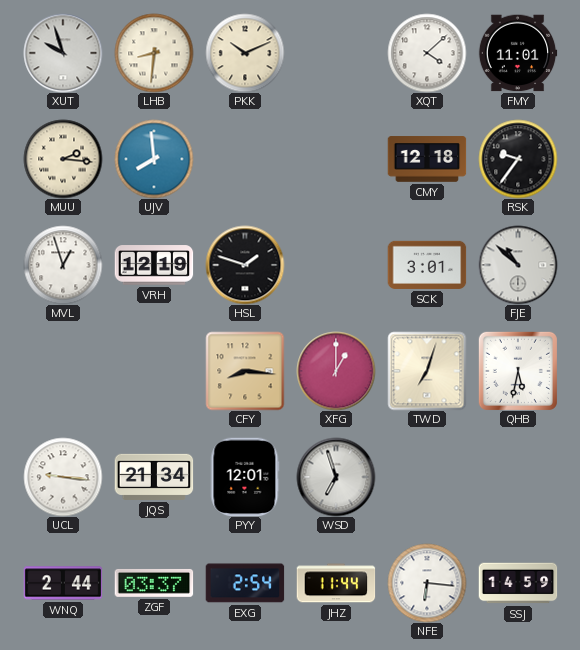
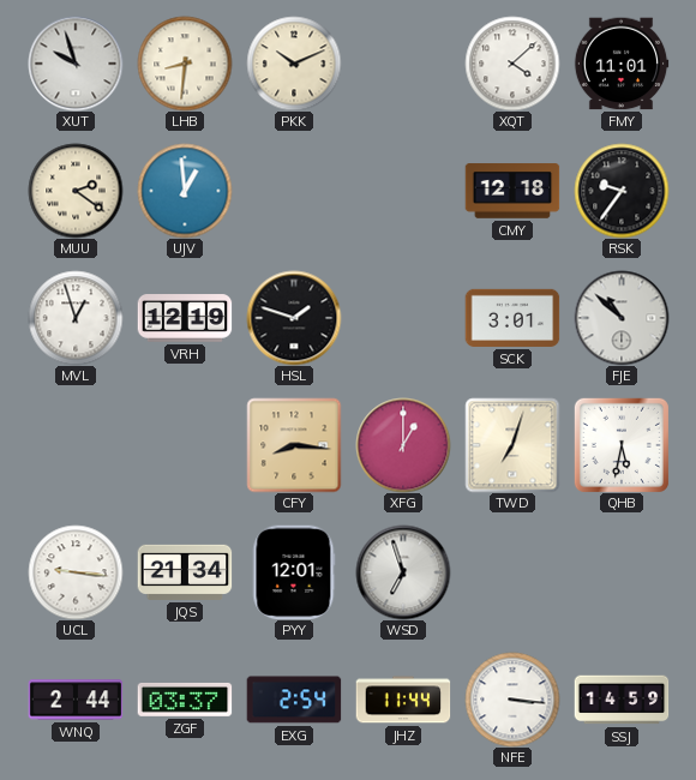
MUU: 2:16 -> 2:21 (76, 191)
UJV: 7:59 -> 12:59 (185, 191)
NFE: 6:16 -> 3:16 (512, 700)
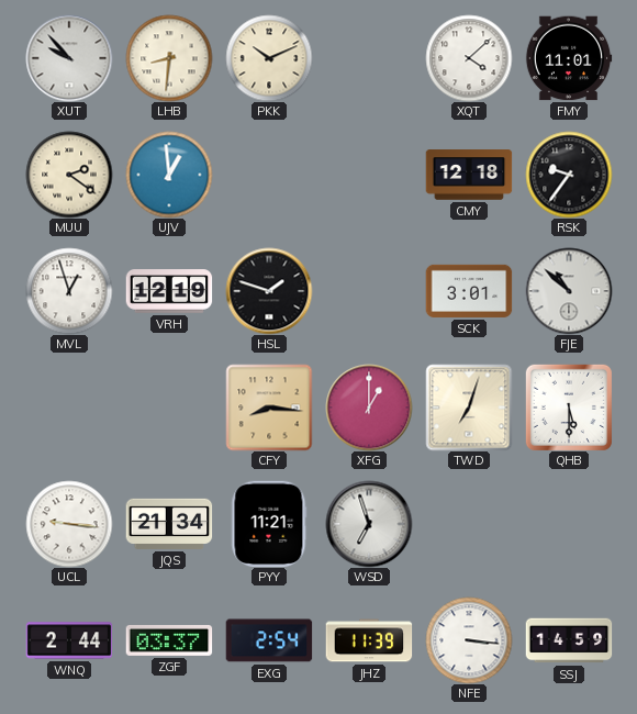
XUT: 9:57 -> 9:53 (69, 58)
QHB: 5:32 -> 5:30 (569, 408)
PYY: 12:01 -> 11:21 (269, 524)
JHZ: 11:44 -> 11:39 (369, 640)
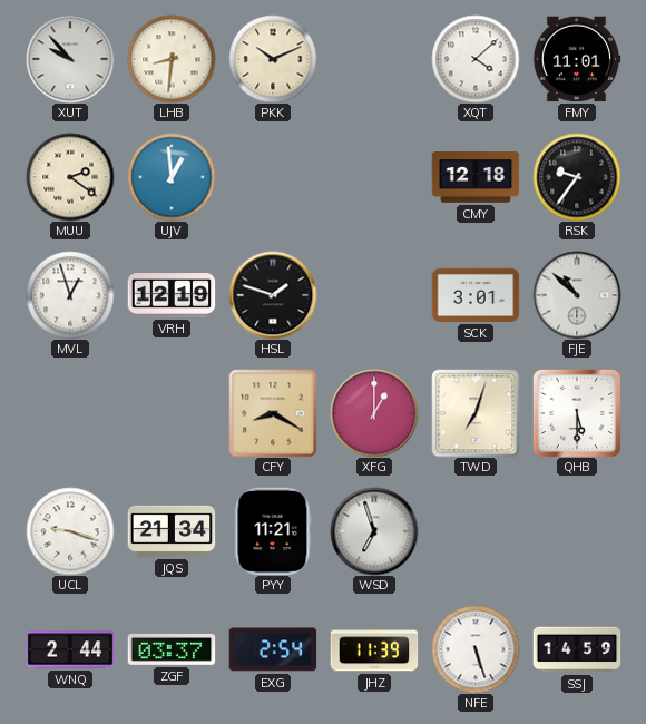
CFY: 8:16 -> 8:20 (273, 413)
UCL: 9:16 -> 9:18 (70, 531)
NFE: 3:16 -> 5:27 (476, 649)
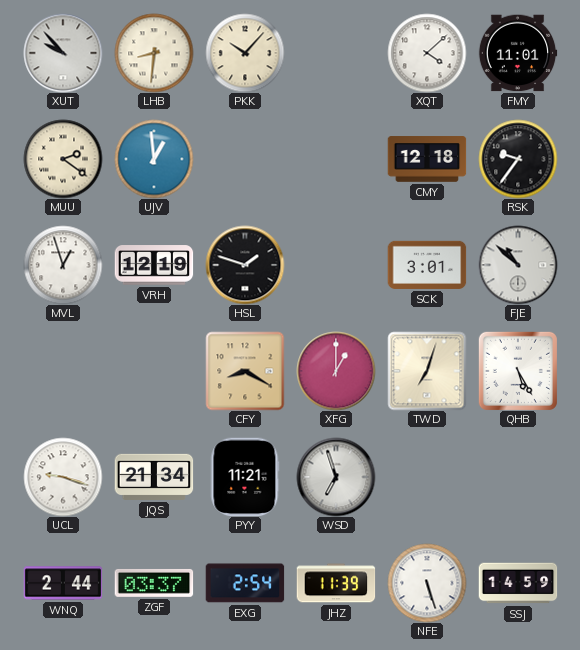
PKK: 10:11 -> 10:07 (245, 53)
QHB: 5:30 -> 5:25 (518, 371)
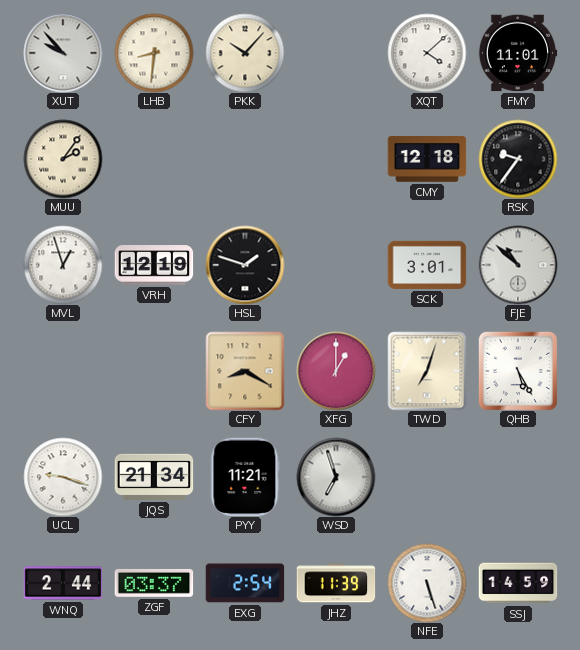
MUU: 2:21 -> 2:06 (63, 159)
UJV: 12:59 -> none (154, 159)
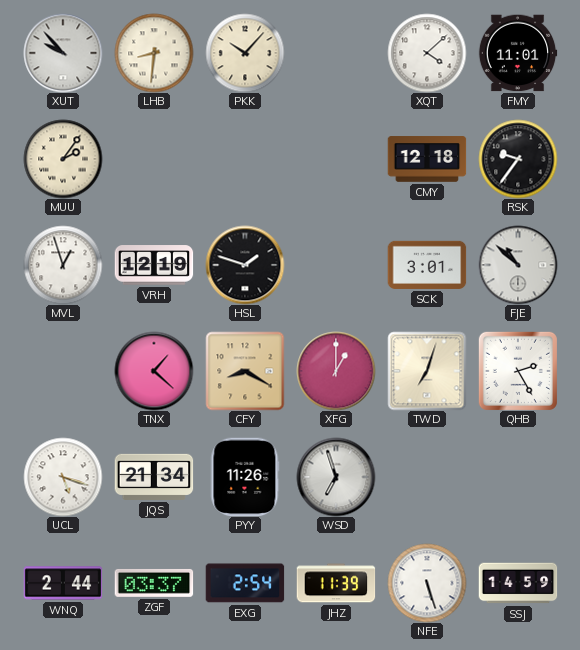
TNX: none -> 1:22 (154, 371)
QHB: 5:25 -> 2:25 (518, 371)
UCL: 9:18 -> 5:18 (63, 477)
PYY: 11:21 -> 11:26 (245, 477)
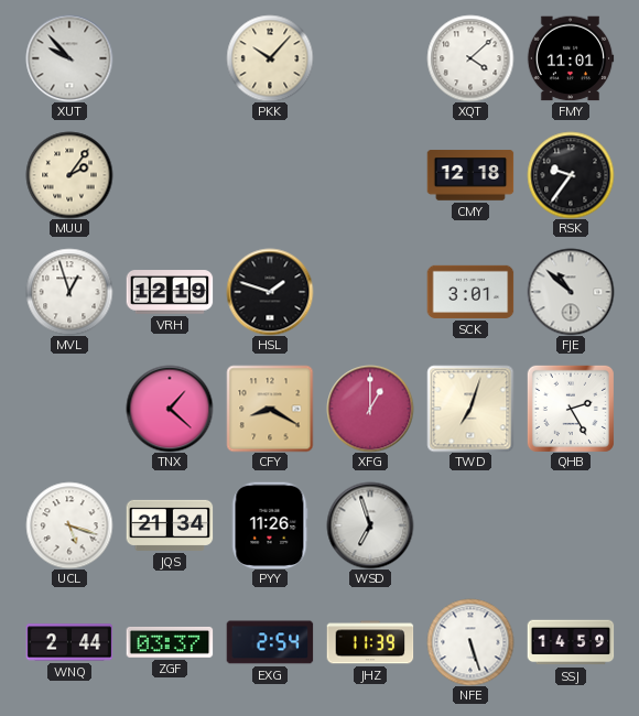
LHB: 8:31 -> none (154, 53)
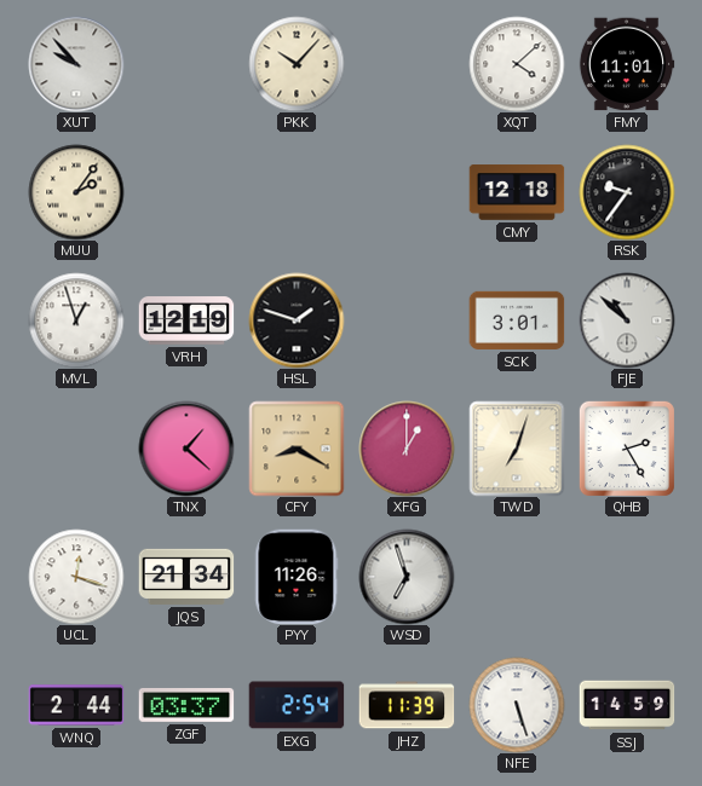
UCL: 5:18 -> 12:18 (76, 577)
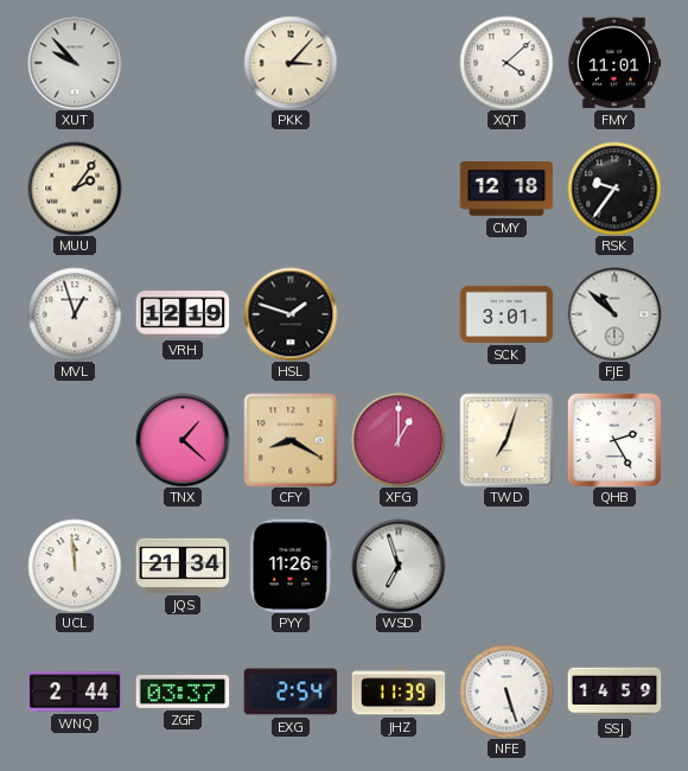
PKK: 10:07 -> 3:07 (291, 63)
UCL: 12:18 -> 11:59 (75, 566)
